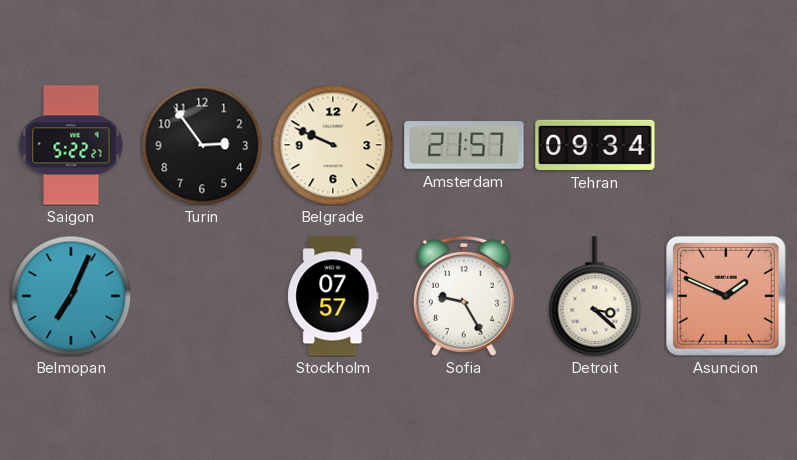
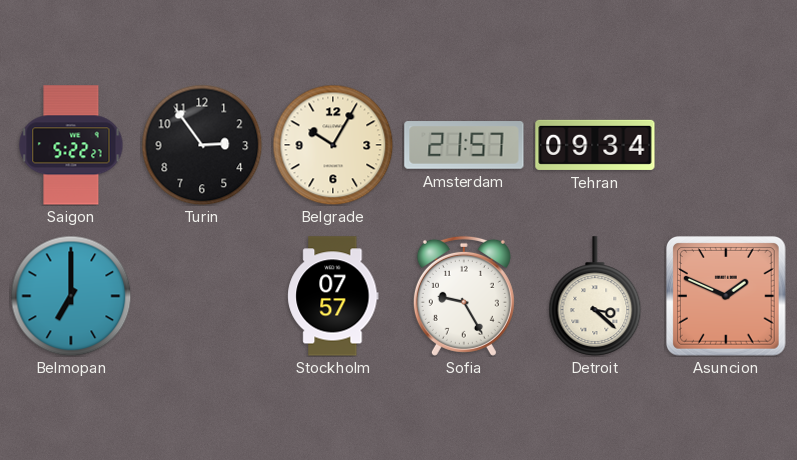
Belgrade: 9:49 -> 10:05 (333, 145)
Belmopan: 7:04 -> 7:00 (71, 296)
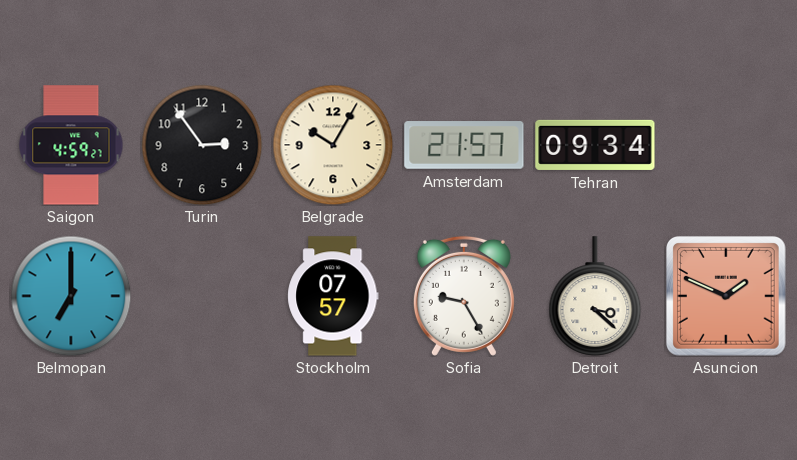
Saigon: 5:22 -> 4:59 (71, 145)
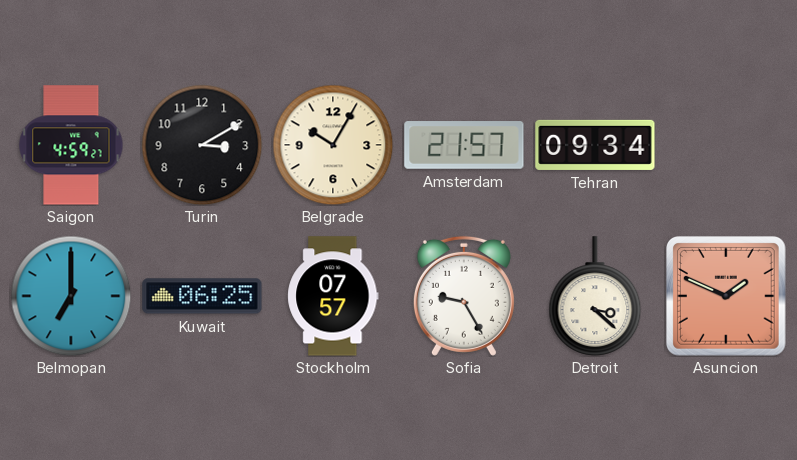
Turin: 2:54 -> 3:10 (202, 145)
Kuwait: none -> 06:25 (202, 296)
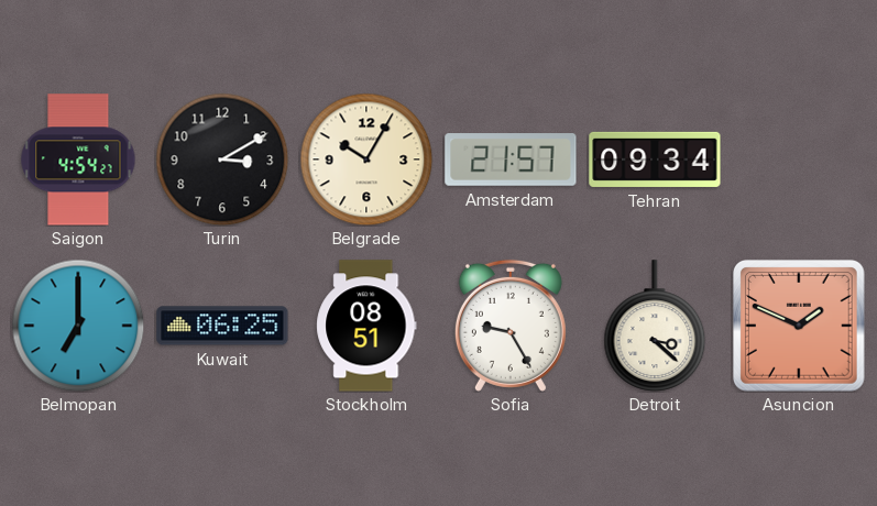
Saigon: 4:59 -> 4:54 (78, 159)
Stockholm: 07:57 -> 08:51 (366, 326)
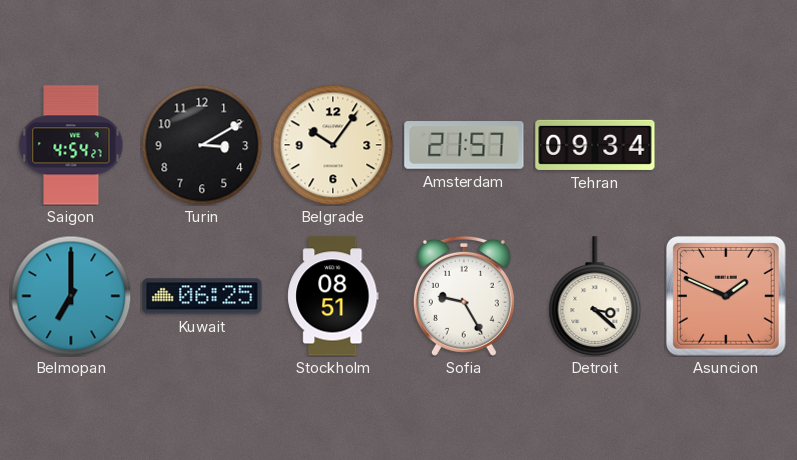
Belgrade: 10:05 -> 10:06 (333, 145)
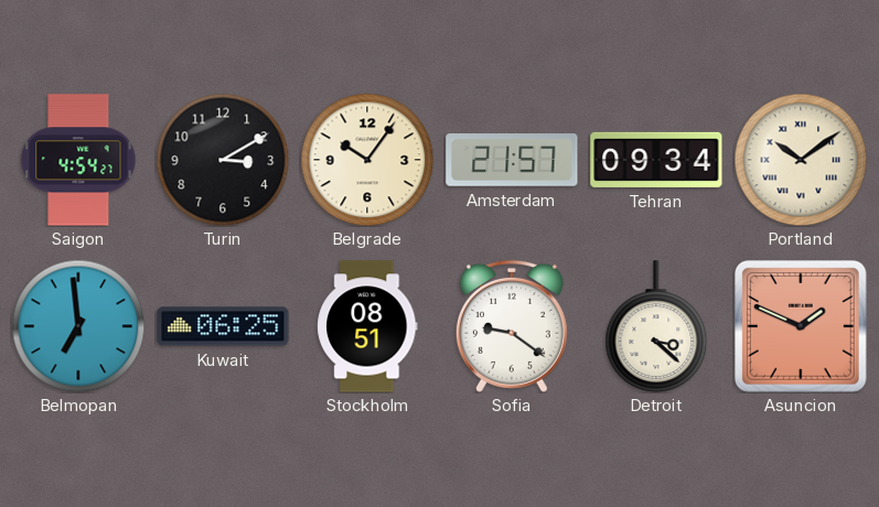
Portland: none -> 10:09 (801, 160)
Belmopan: 7:00 -> 6:59 (78, 326)
Sofia: 9:25 -> 9:21 (512, 326)
